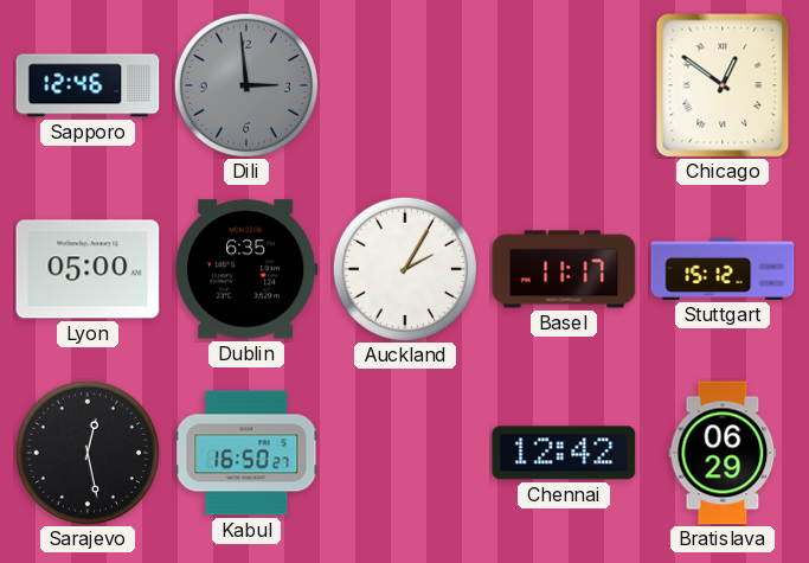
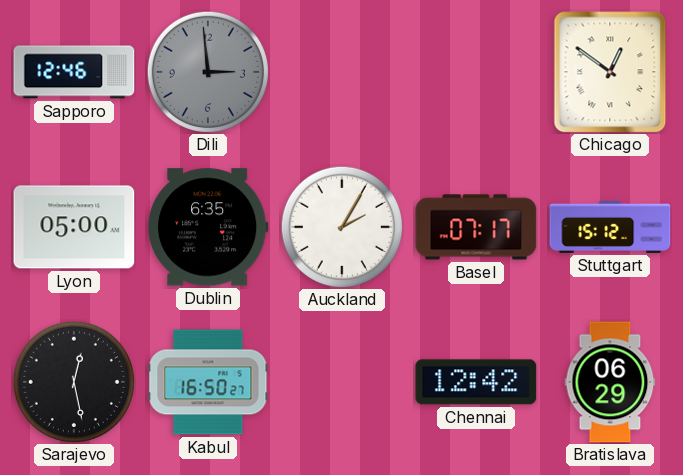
Basel: 11:17 -> 07:17 (476, 227)
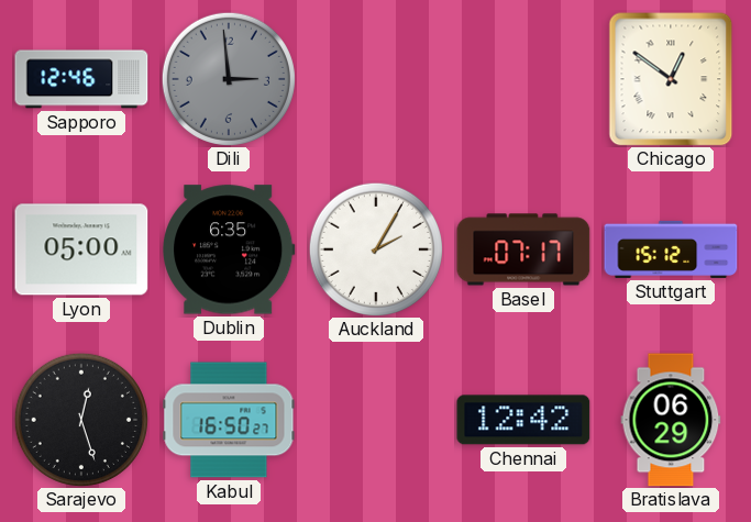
Sarajevo: 12:28 -> 12:27 (81, 420)
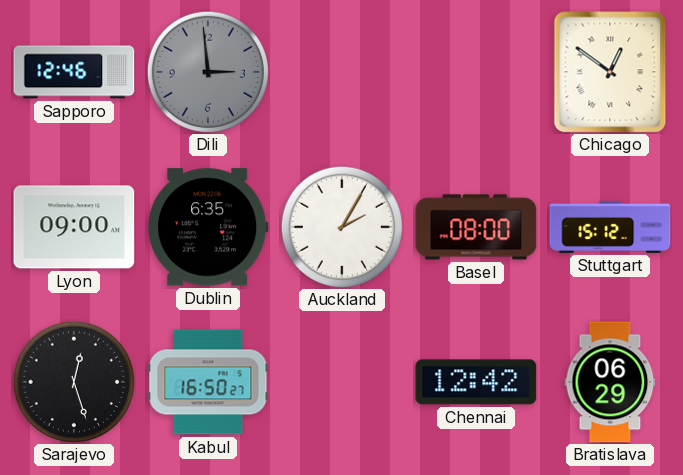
Lyon: 05:00 -> 09:00 (74, 227)
Basel: 07:17 -> 08:00 (476, 227)
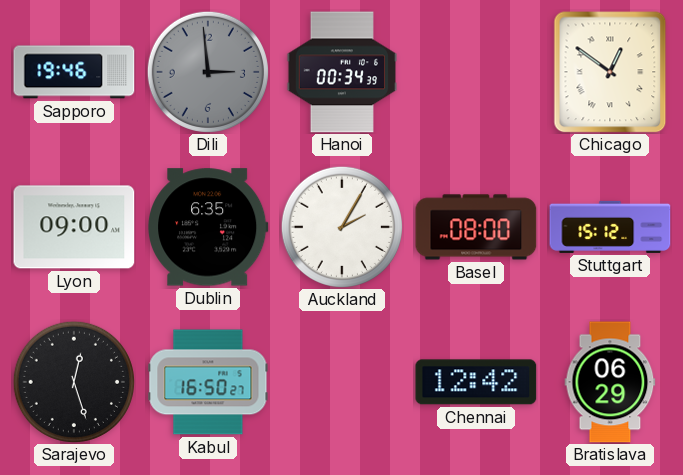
Sapporo: 12:46 -> 19:46 (74, 72)
Hanoi: none -> 00:34 (342, 72)
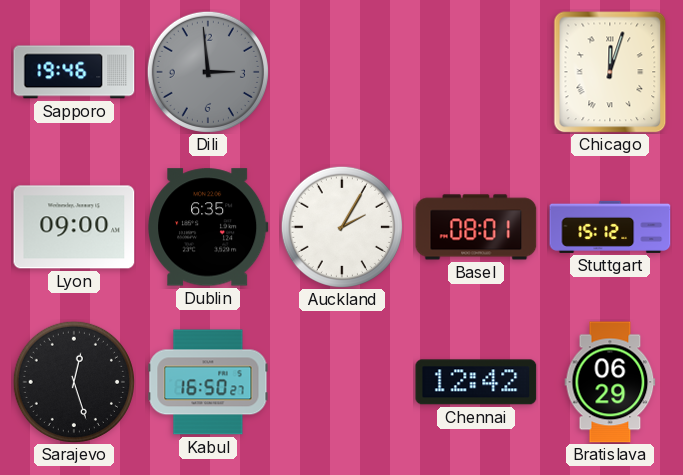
Hanoi: 00:34 -> none (342, 72)
Chicago: 12:51 -> 12:03 (610, 72)
Basel: 08:00 -> 08:01 (476, 227)
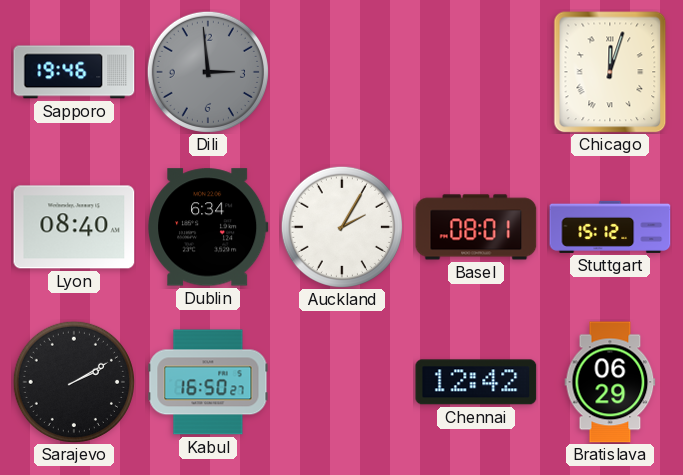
Lyon: 09:00 -> 08:40 (74, 227)
Dublin: 6:35 -> 6:34 (209, 227)
Sarajevo: 12:27 -> 2:10 (74, 382)
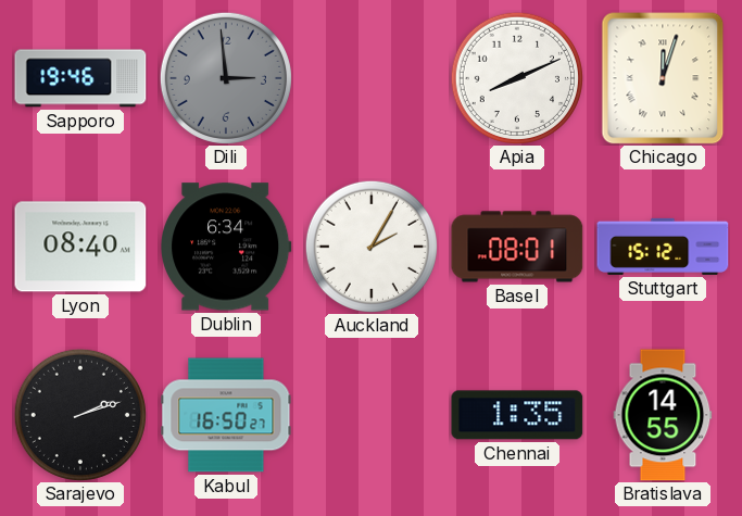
Apia: none -> 8:11 (517, 78)
Sarajevo: 2:10 -> 2:12 (80, 415)
Chennai: 12:42 -> 1:35 (517, 415)
Bratislava: 06:29 -> 14:55 (663, 415)
